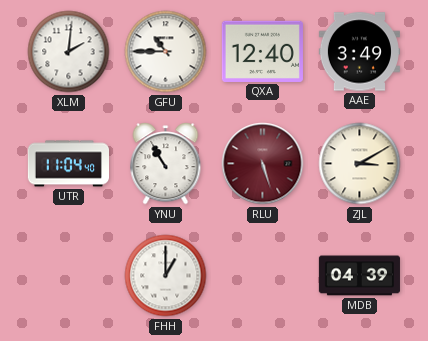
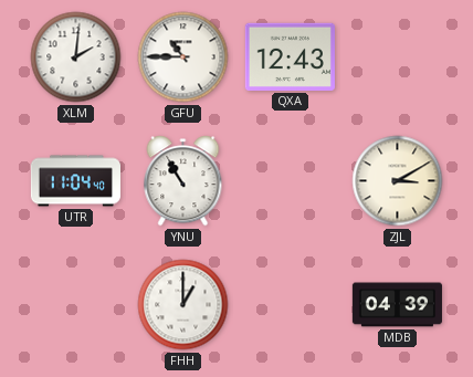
QXA: 12:40 -> 12:43 (290, 56)
AAE: 3:49 -> none (359, 52)
RLU: 5:27 -> none (263, 164)
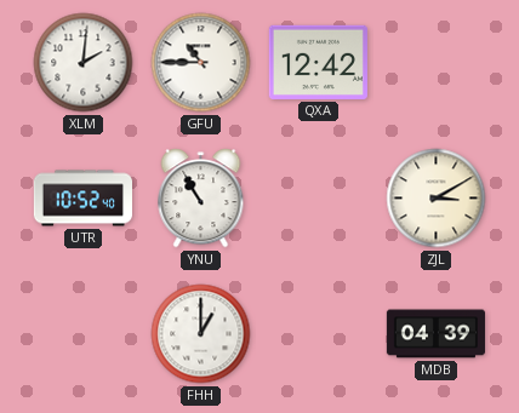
QXA: 12:43 -> 12:42 (318, 62)
UTR: 11:04 -> 10:52 (82, 199)
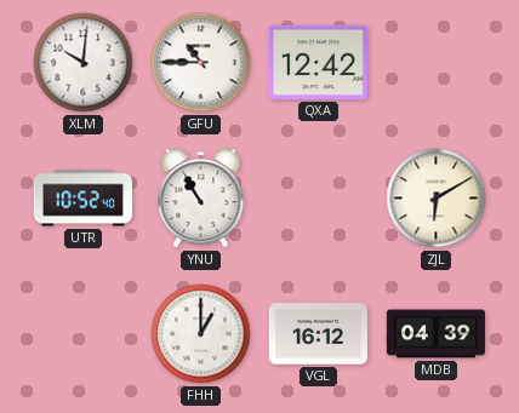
XLM: 2:01 -> 10:01 (84, 63)
ZJL: 3:10 -> 6:10 (437, 199)
VGL: none -> 16:12 (318, 334)
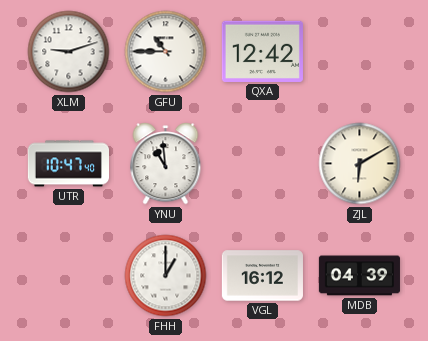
XLM: 10:01 -> 9:12 (69, 52)
UTR: 10:52 -> 10:47 (68, 164)
YNU: 10:55 -> 10:59 (166, 164)
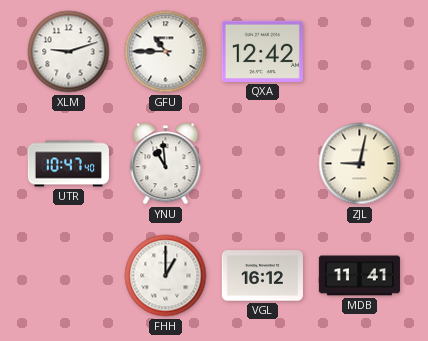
ZJL: 6:10 -> 9:02 (360, 164)
MDB: 04:39 -> 11:41 (359, 276)
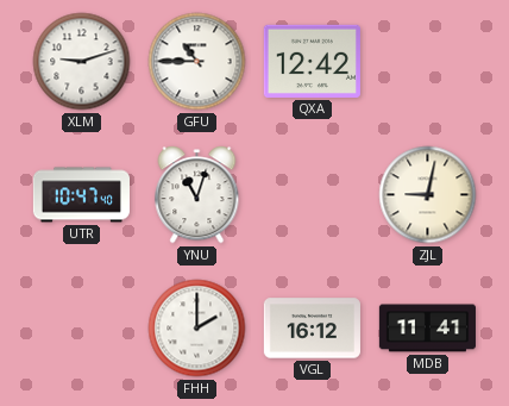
YNU: 10:59 -> 11:03 (197, 195)
FHH: 1:00 -> 2:00 (197, 329)
